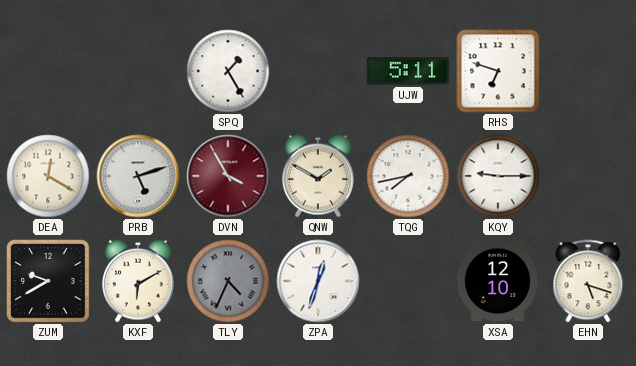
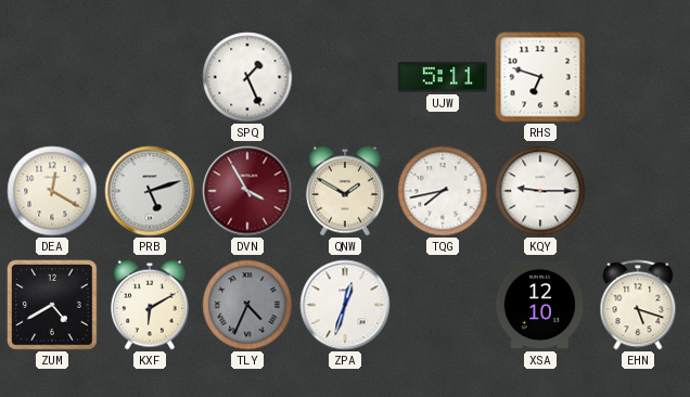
SPQ: 1:25 -> 1:26 (247, 77)
ZUM: 9:40 -> 4:40 (53, 306)
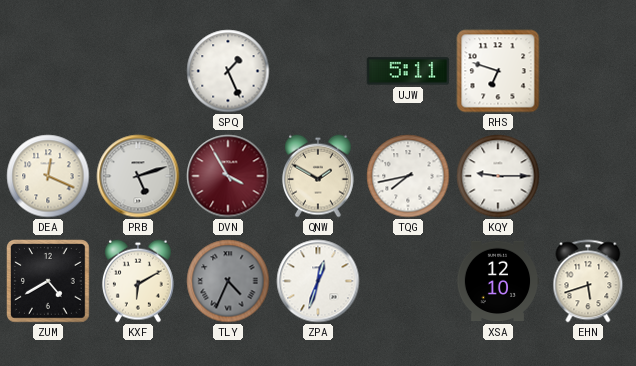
DEA: 12:20 -> 12:19 (48, 176)
EHN: 5:18 -> 5:42 (588, 281)
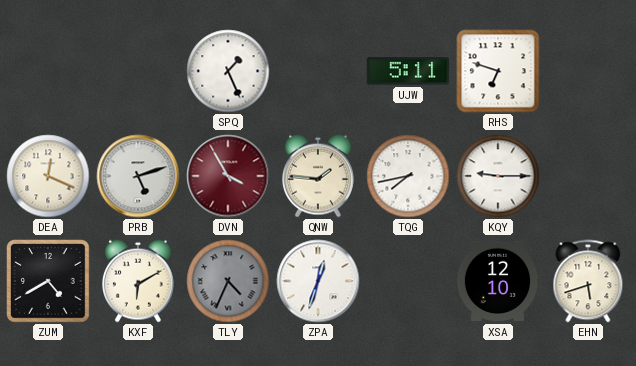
QNW: 1:50 -> 1:46 (318, 176)
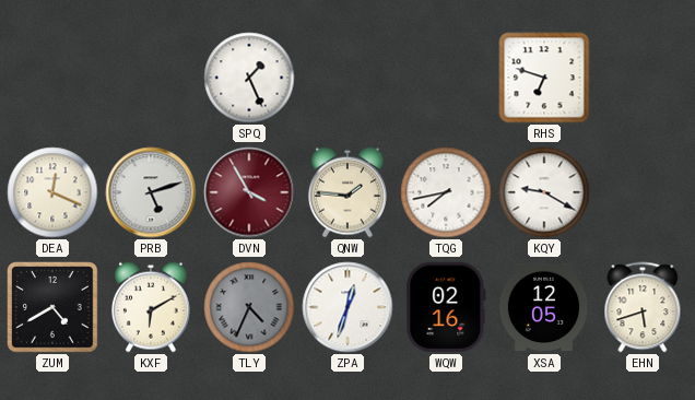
UJW: 5:11 -> none (408, 71)
KQY: 9:15 -> 9:20 (544, 192)
WQW: none -> 02:16 (446, 307)
XSA: 12:10 -> 12:05 (544, 307)
